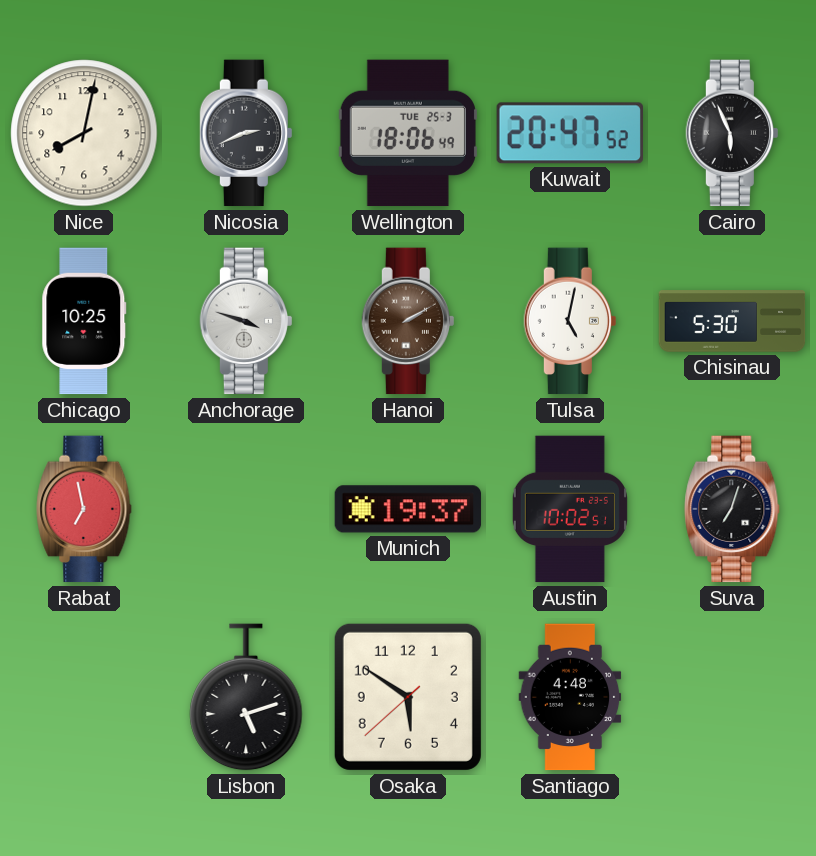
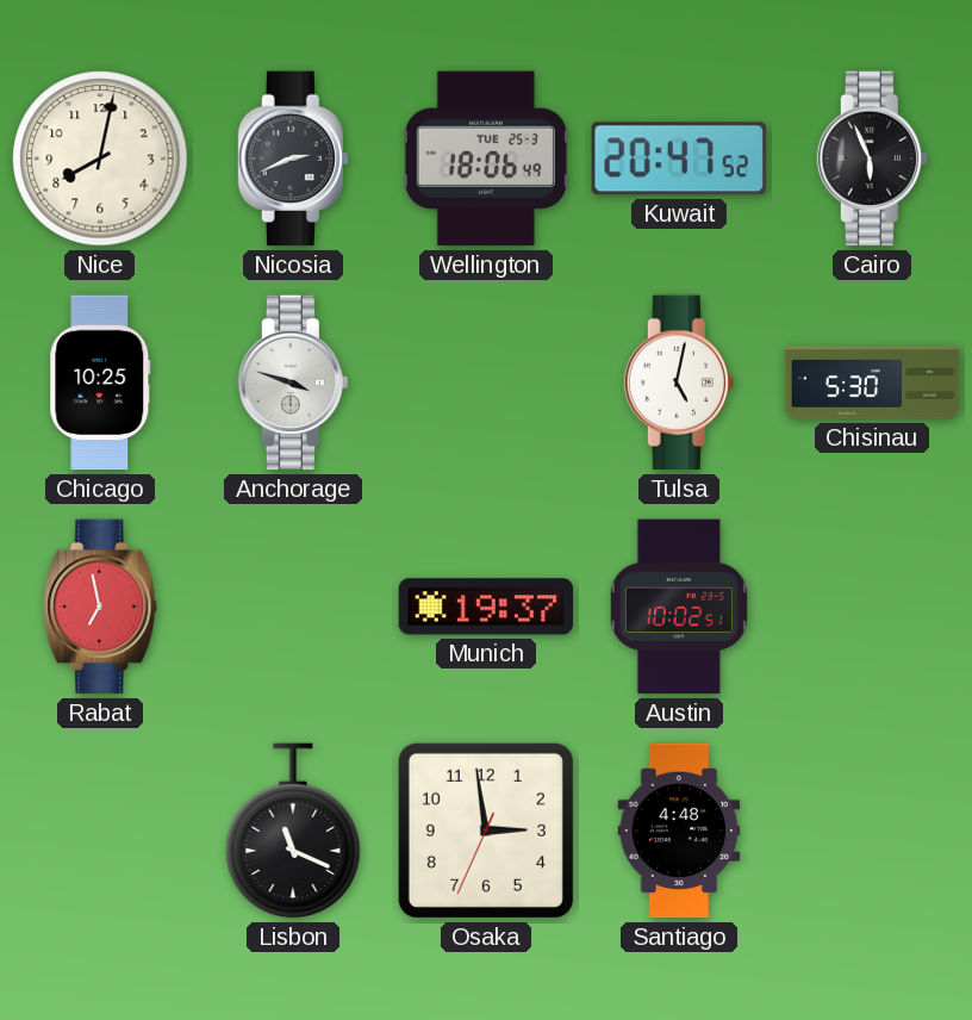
Hanoi: 2:10 -> none (408, 321)
Suva: 7:03 -> none (732, 509)
Lisbon: 5:12 -> 11:19 (293, 831)
Osaka: 5:50 -> 2:58 (486, 831)
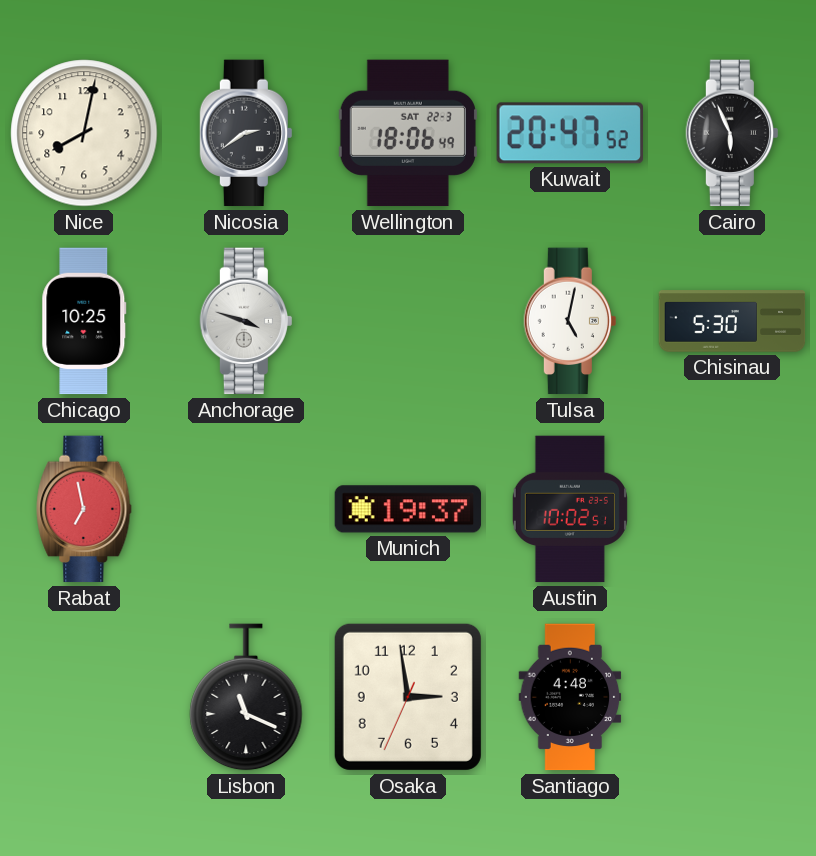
Nicosia: 2:41 -> 2:39 (246, 133)
Wellington date: TUE 25-3 -> SAT 22-3 (408, 133)
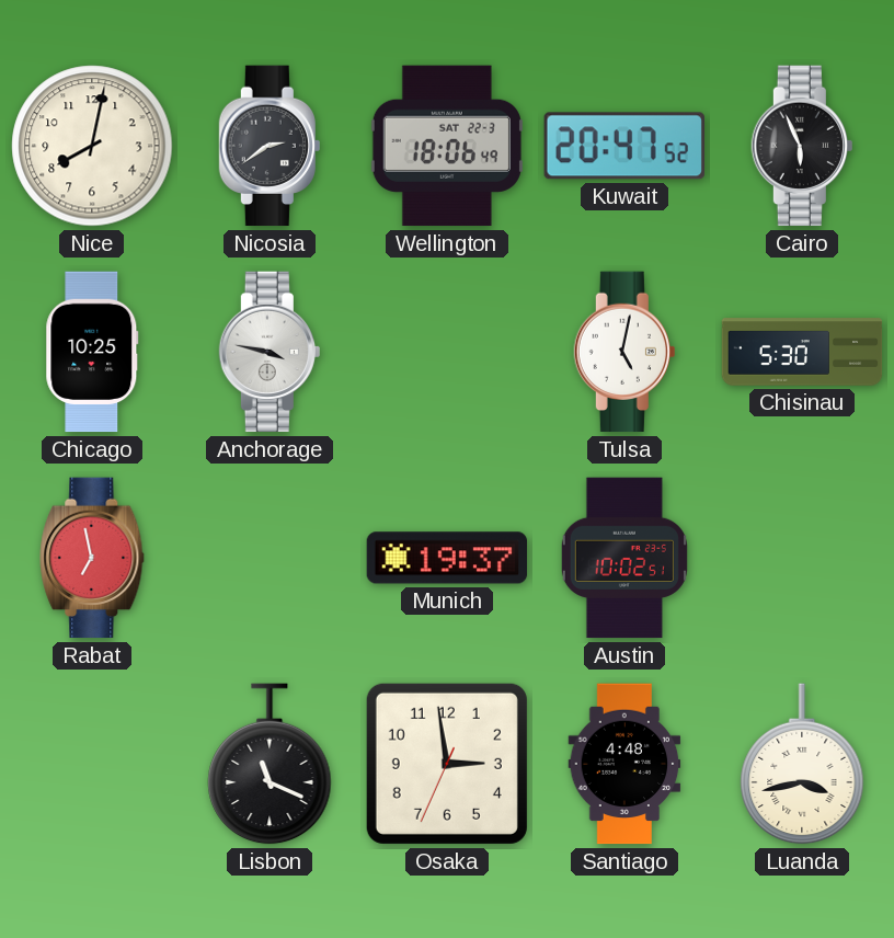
Anchorage: 3:48 -> 3:47 (270, 352)
Luanda: none -> 3:43 (802, 764)
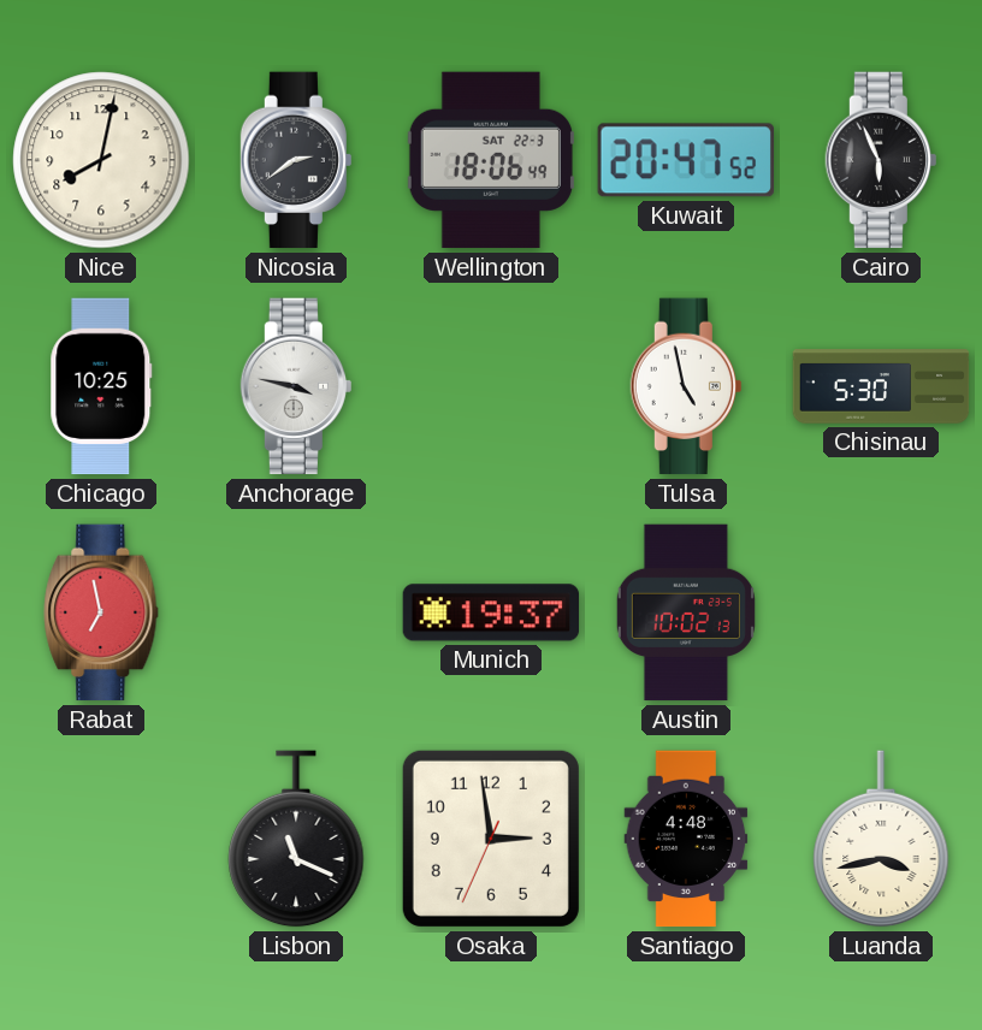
Tulsa: 5:02 -> 4:58 (686, 386)
Austin: 10:02:51 -> 10:02:13 (686, 612)
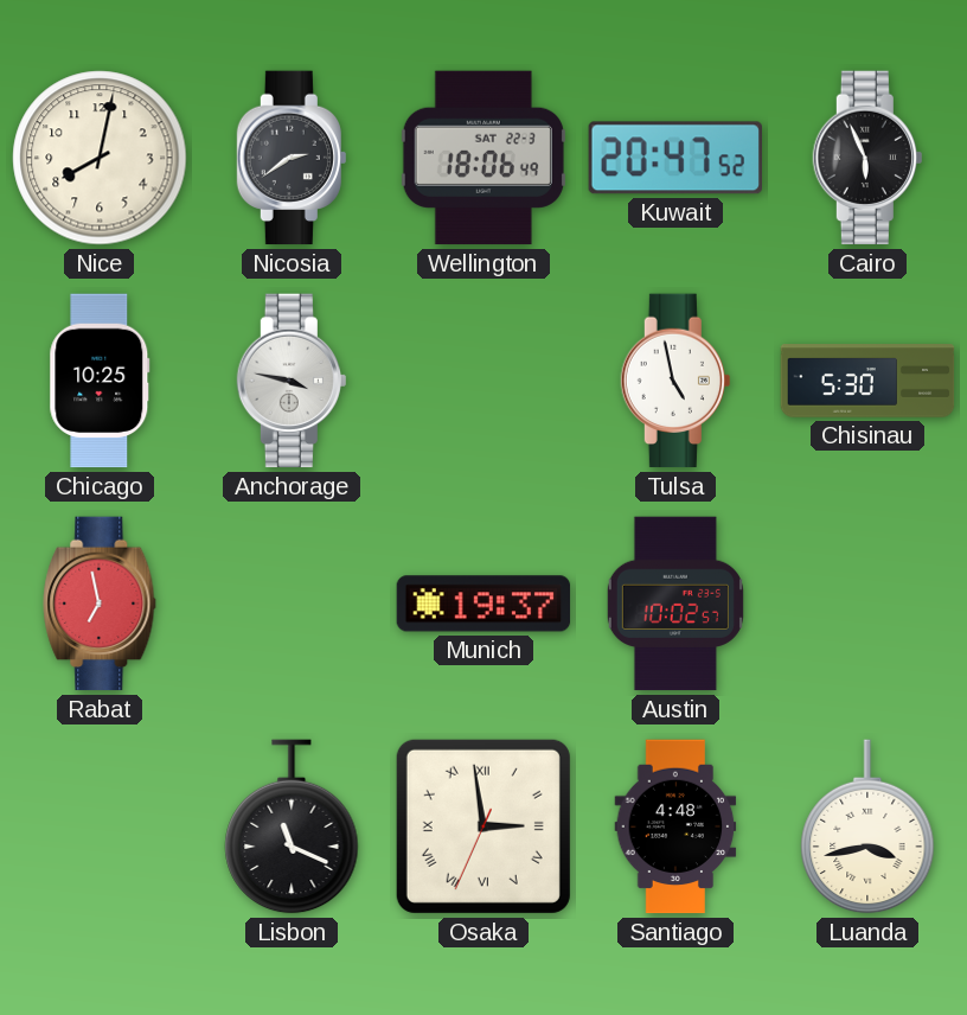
Austin: 10:02:13 -> 10:02:57 (675, 604)
Osaka numerals: Arabic -> Roman (483, 826)
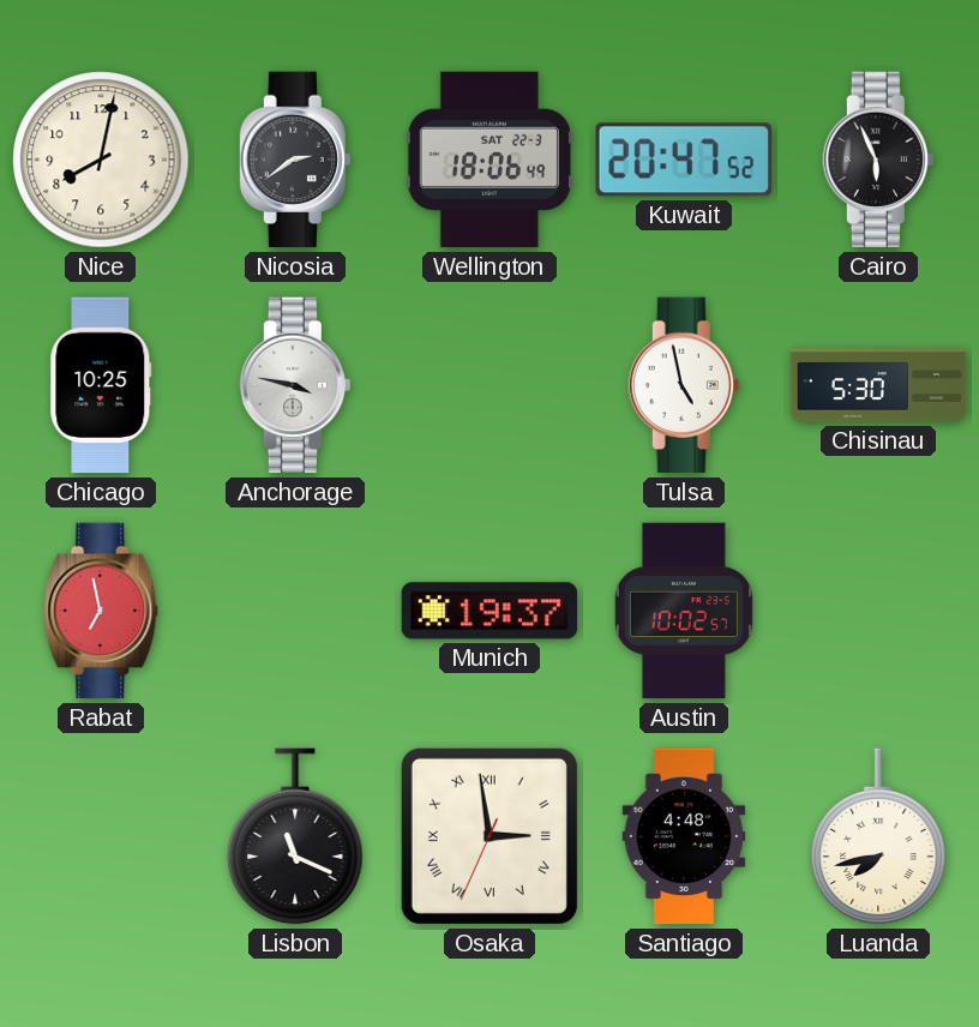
Luanda: 3:43 -> 7:43 (878, 836)
